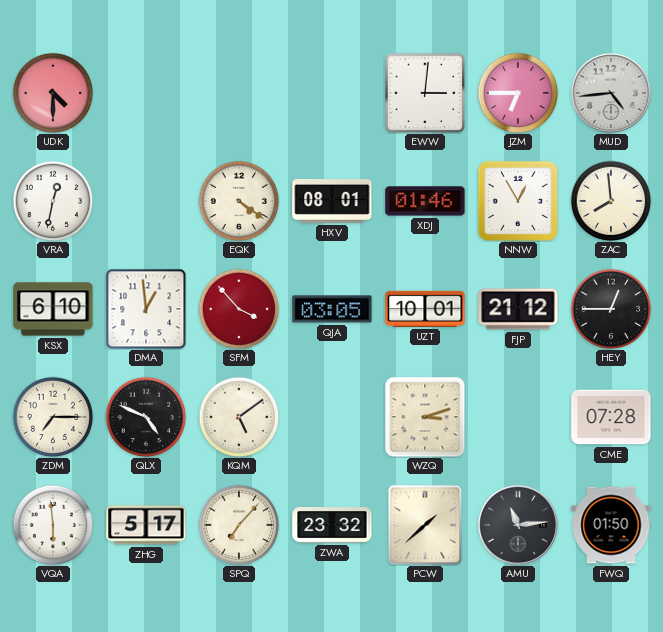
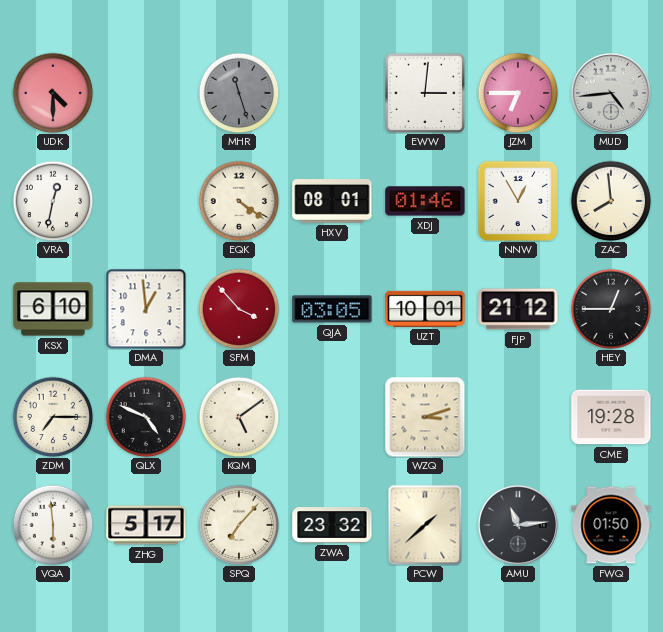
MHR: none -> 11:27 (239, 93)
CME: 07:28 -> 19:28 (611, 417)
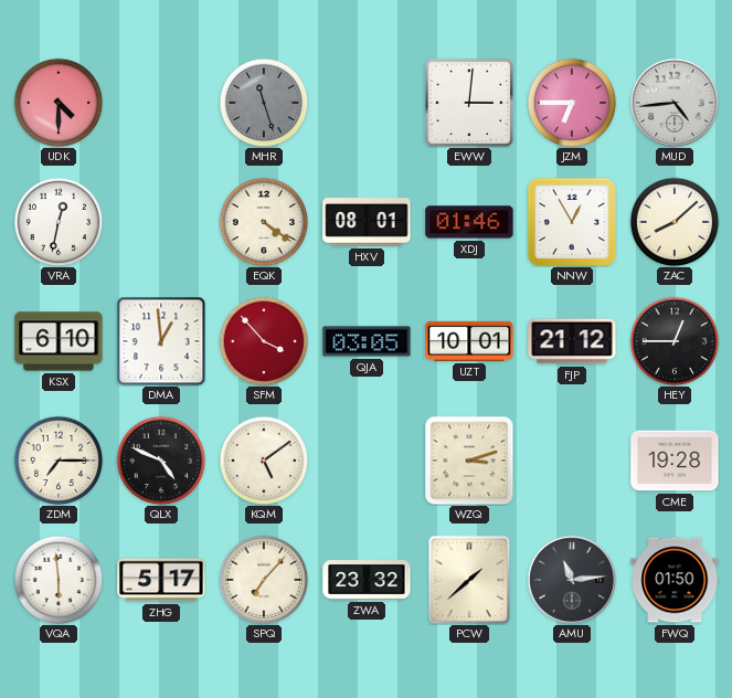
ZAC: 7:59 -> 8:08 (675, 222)
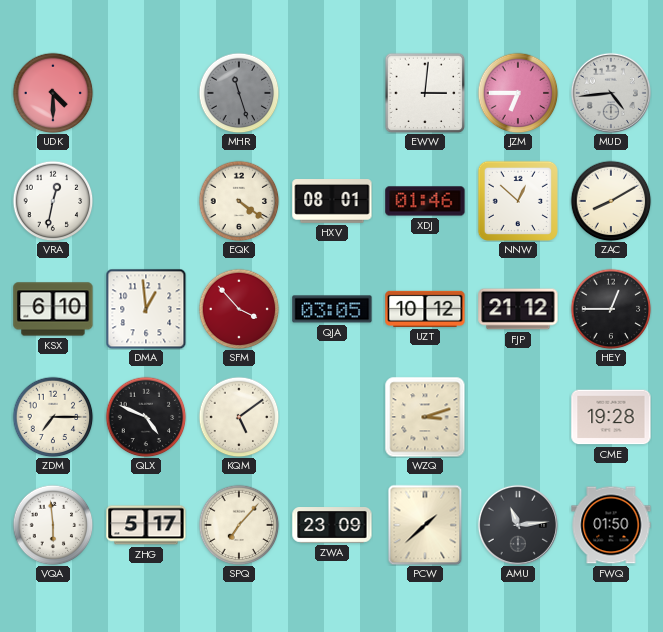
NNW: 12:55 -> 12:52 (518, 201)
ZAC: 8:08 -> 8:10 (611, 201)
UZT: 10:01 -> 10:12 (425, 309)
ZWA: 23:32 -> 23:09 (332, 526)
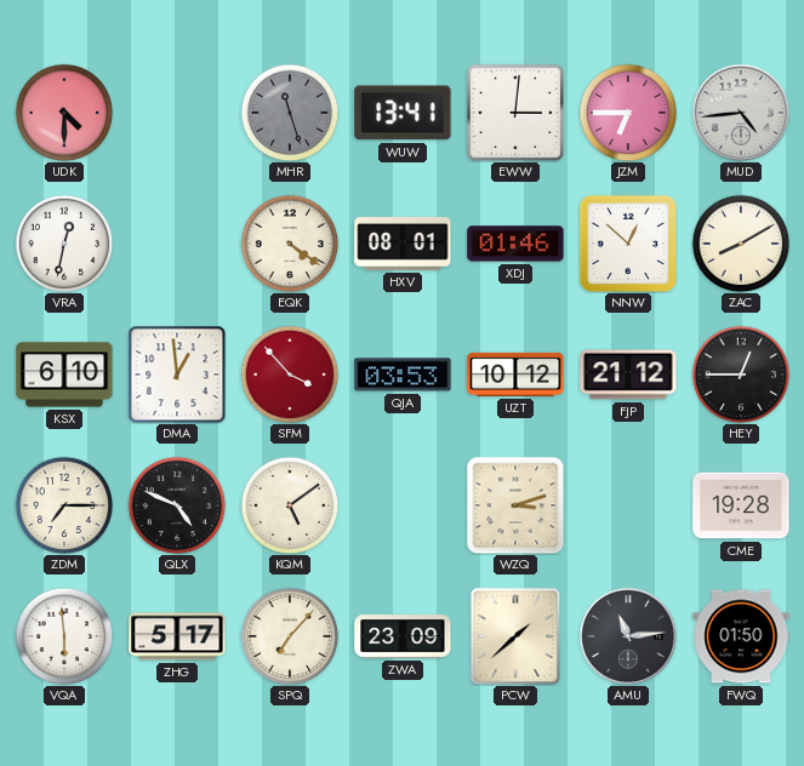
WUW: none -> 13:41 (403, 113)
QJA: 03:05 -> 03:53 (403, 375)
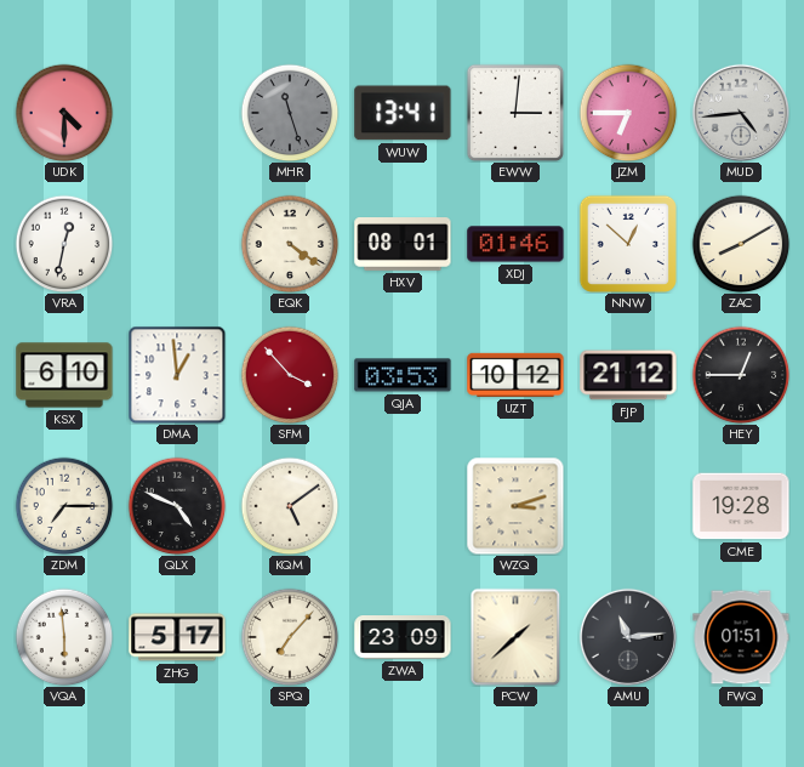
FWQ: 01:50 -> 01:51 (741, 637)
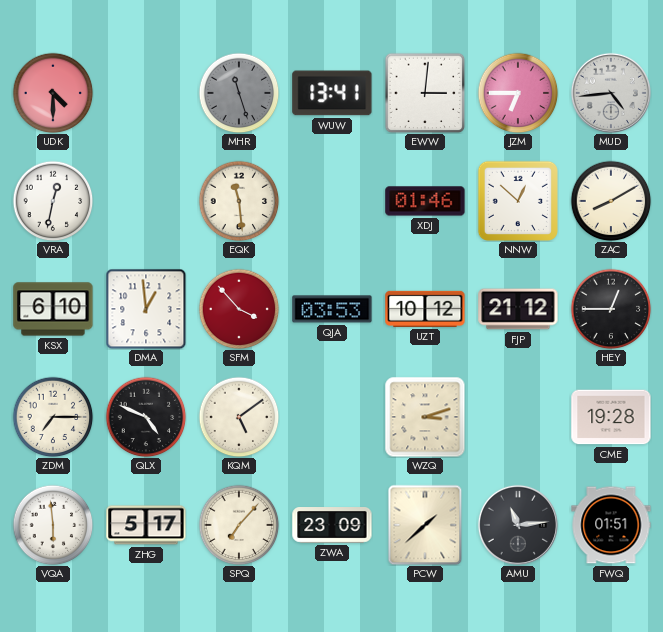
EQK: 4:21 -> 11:29 (239, 201)
HXV: 08:01 -> none (403, 245)
